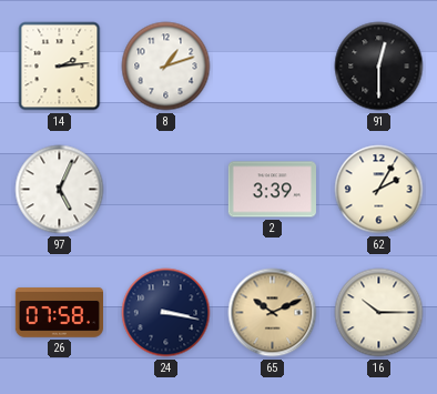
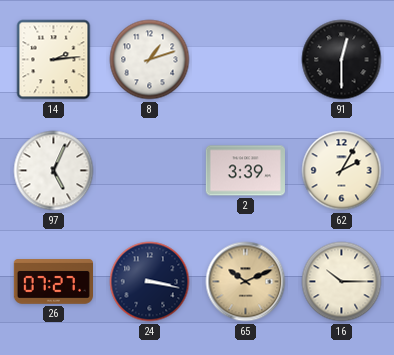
26: 07:58 -> 07:27 (53, 282)
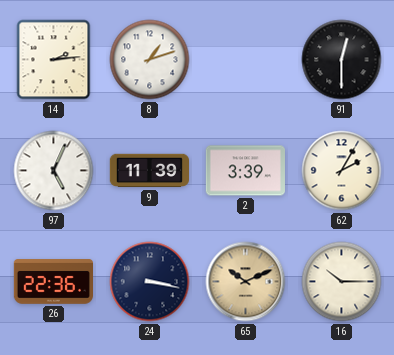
9: none -> 11:39 (149, 171)
26: 07:27 -> 22:36 (53, 282)
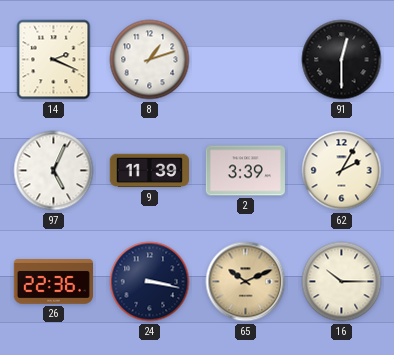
14: 2:14 -> 2:19 (54, 60)
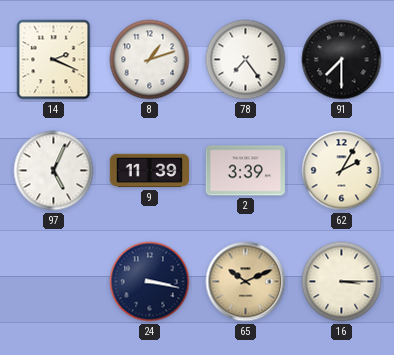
78: none -> 7:24 (246, 60)
91: 12:30 -> 7:30 (342, 60)
26: 22:36 -> none (53, 282)
16: 10:15 -> 3:15 (342, 282)
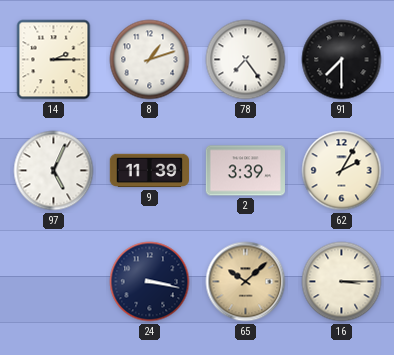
14: 2:19 -> 2:15 (54, 60)
65: 10:11 -> 10:08 (246, 282)
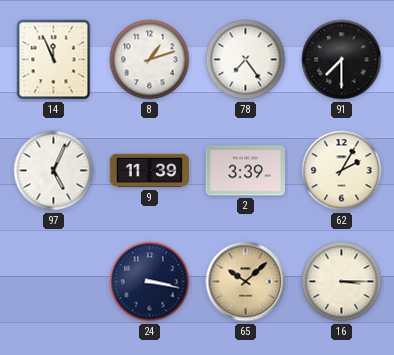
14: 2:15 -> 11:56 (54, 60)
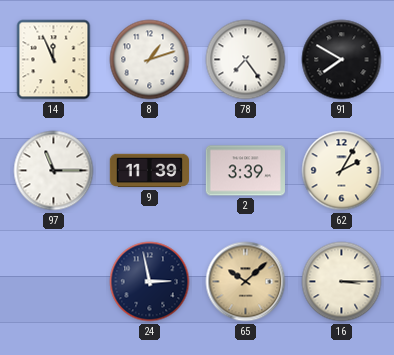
91: 7:30 -> 7:50 (342, 60)
97: 5:04 -> 11:15 (54, 171)
24: 3:17 -> 2:58 (150, 282)
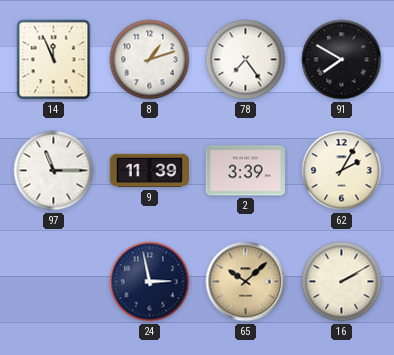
16: 3:15 -> 2:10 (342, 282)
